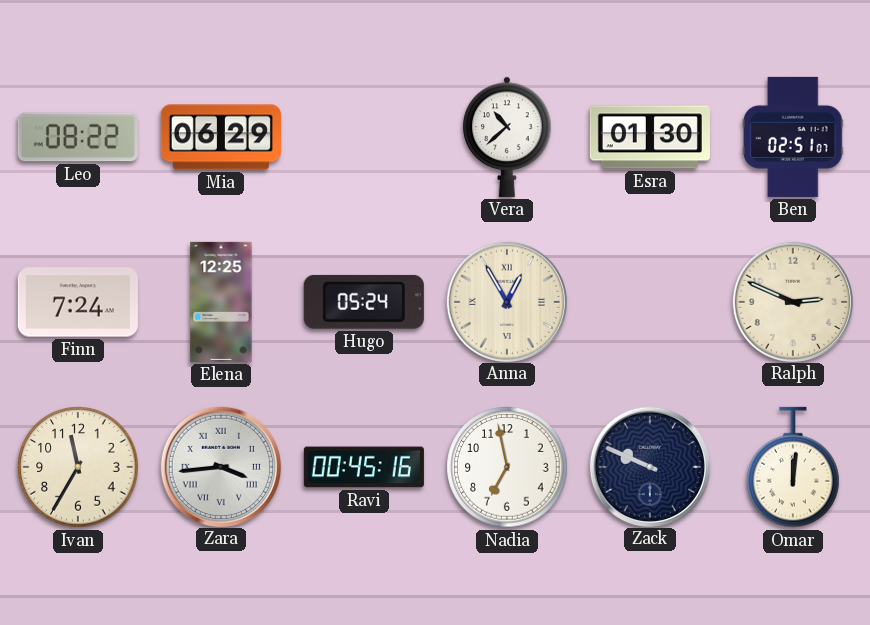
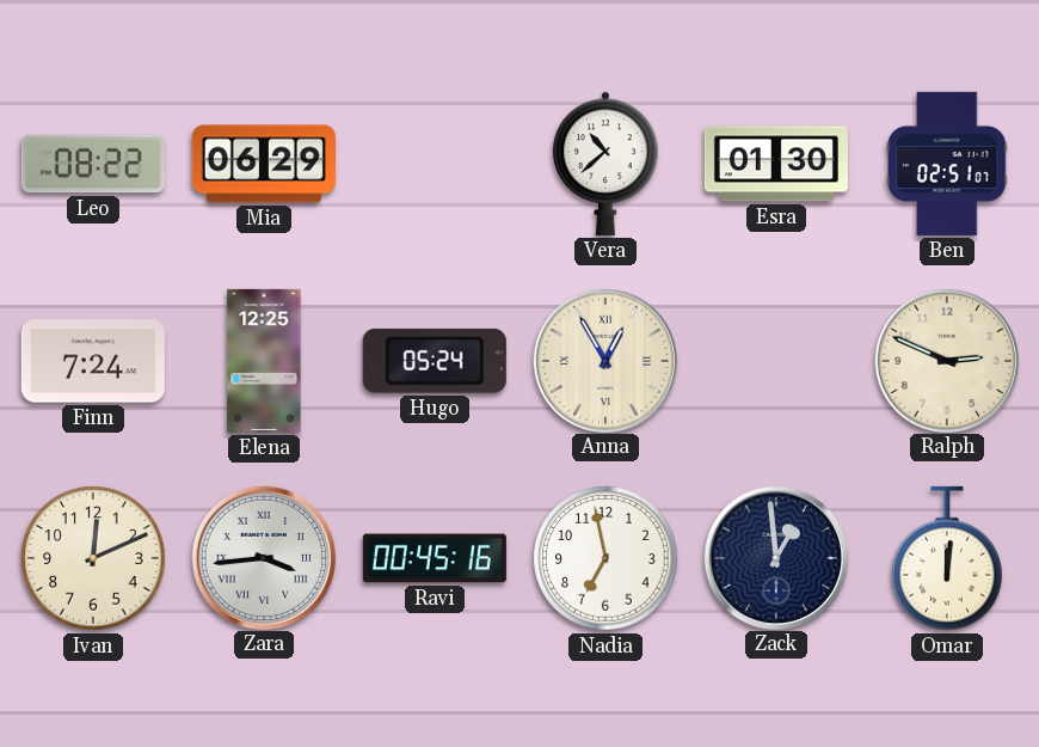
Ivan: 11:35 -> 12:11 (93, 558)
Zack: 9:49 -> 12:59 (775, 557)
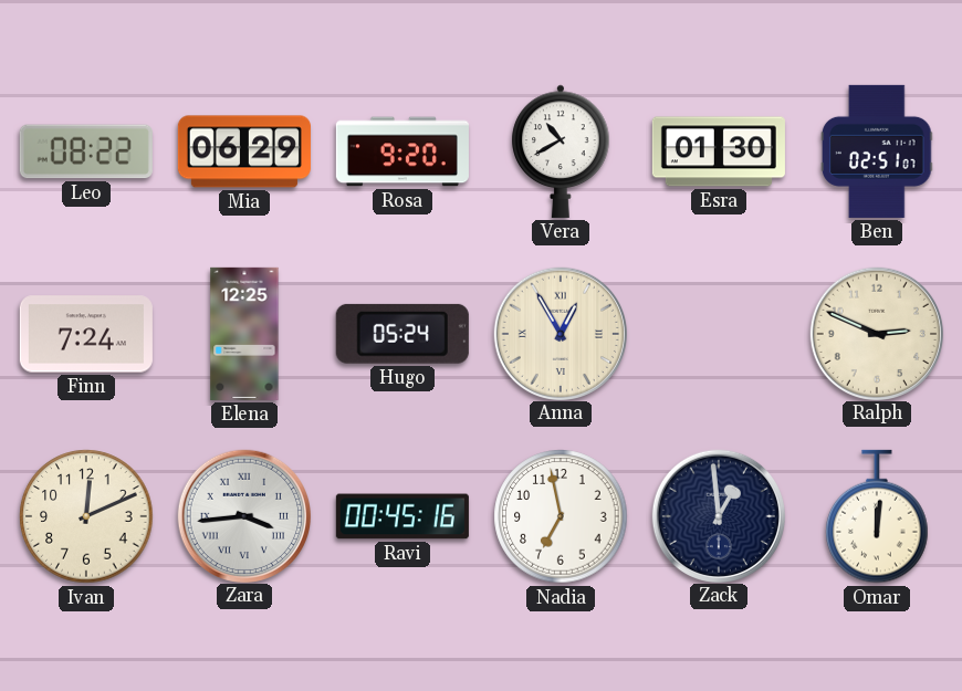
Rosa: none -> 9:20 (402, 151)
Vera: 10:38 -> 10:40 (561, 151)
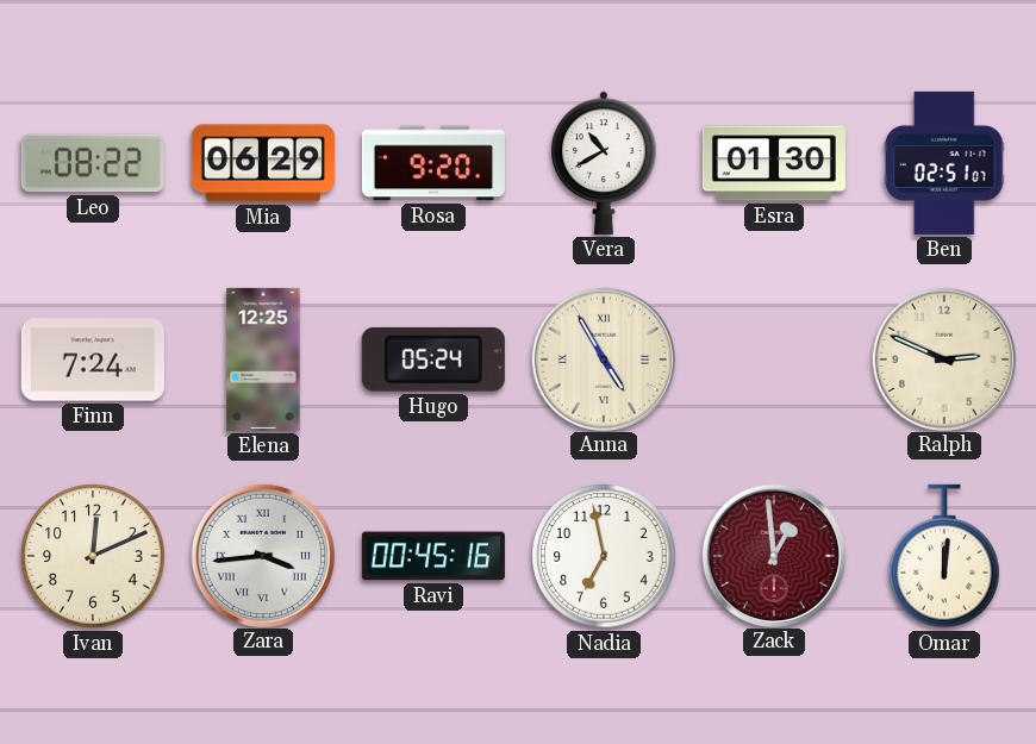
Anna: 12:55 -> 4:55 (603, 358)
Zack dial: navy -> burgundy (773, 555)
